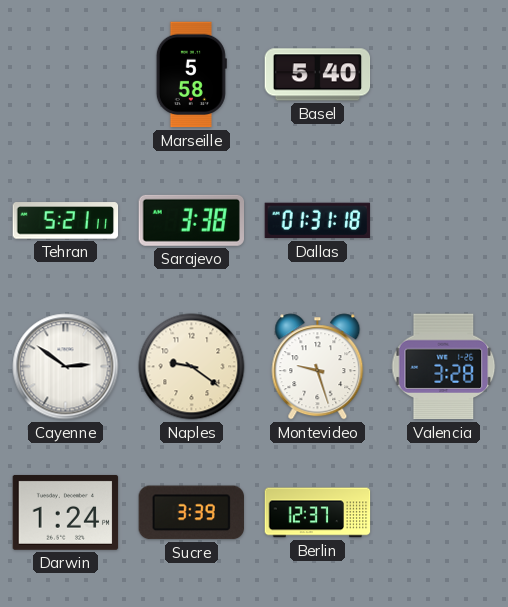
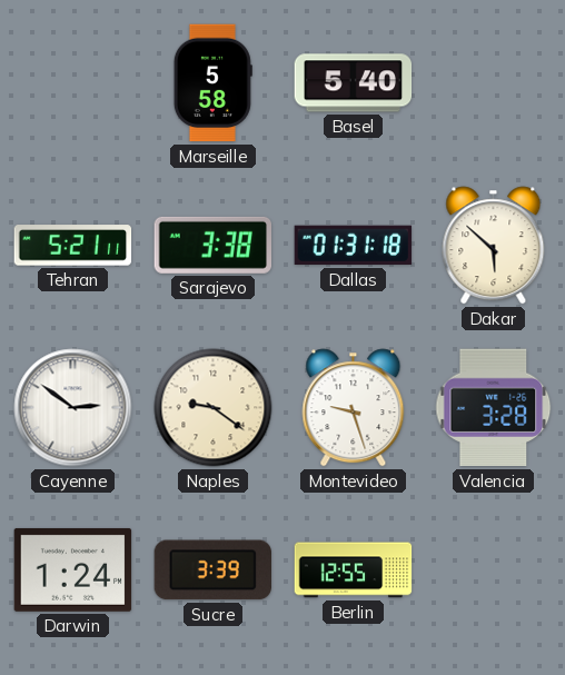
Dakar: none -> 5:52 (494, 246)
Berlin: 12:37 -> 12:55 (354, 570)
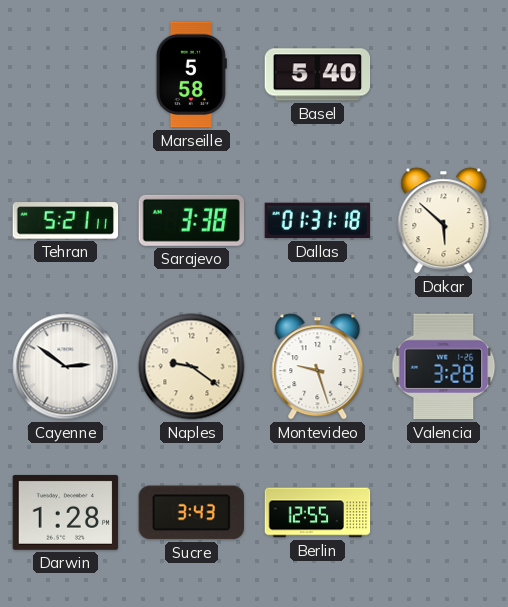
Darwin: 1:24 -> 1:28 (66, 512)
Sucre: 3:39 -> 3:43 (191, 513)
